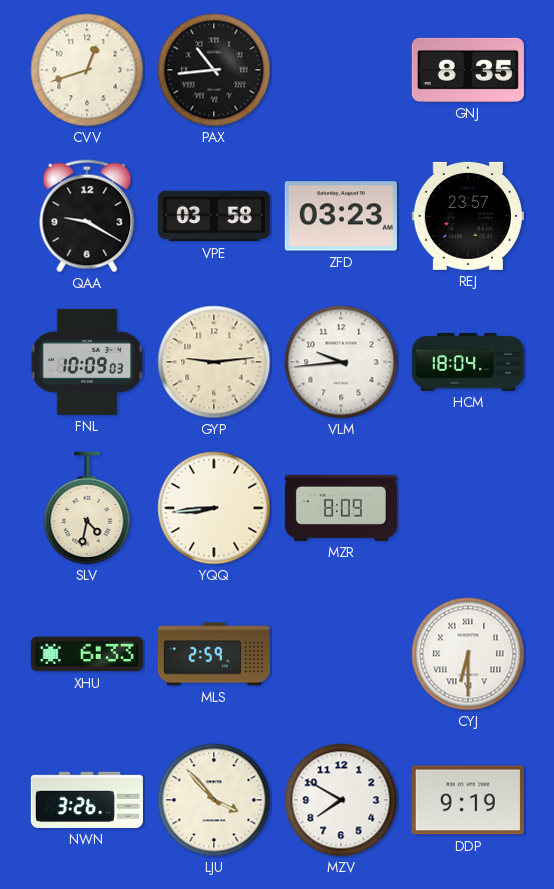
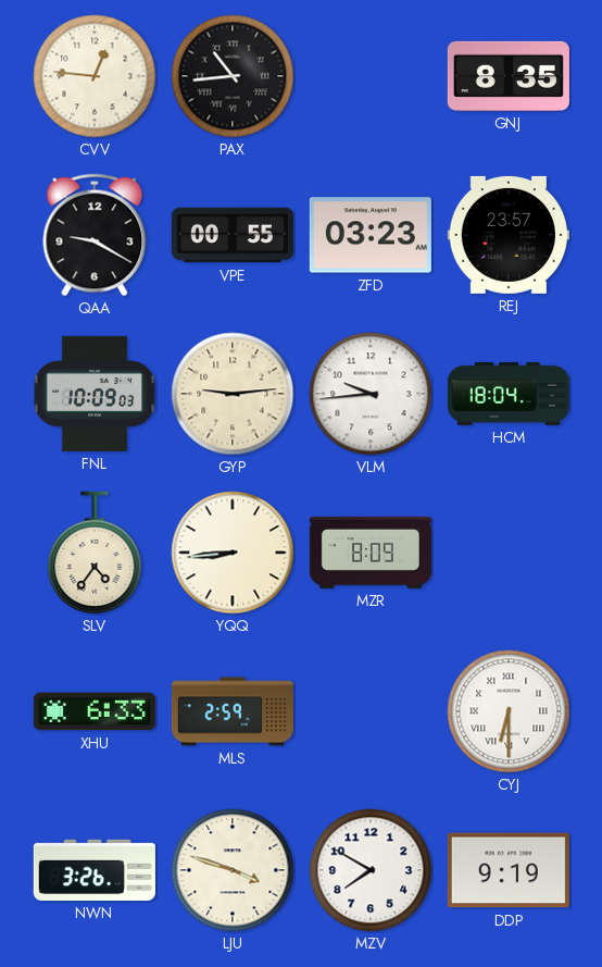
CVV: 12:42 -> 12:46 (95, 76)
VPE: 03:58 -> 00:55 (233, 235)
SLV: 4:32 -> 4:36 (95, 553)
LJU: 3:53 -> 3:48 (233, 870)
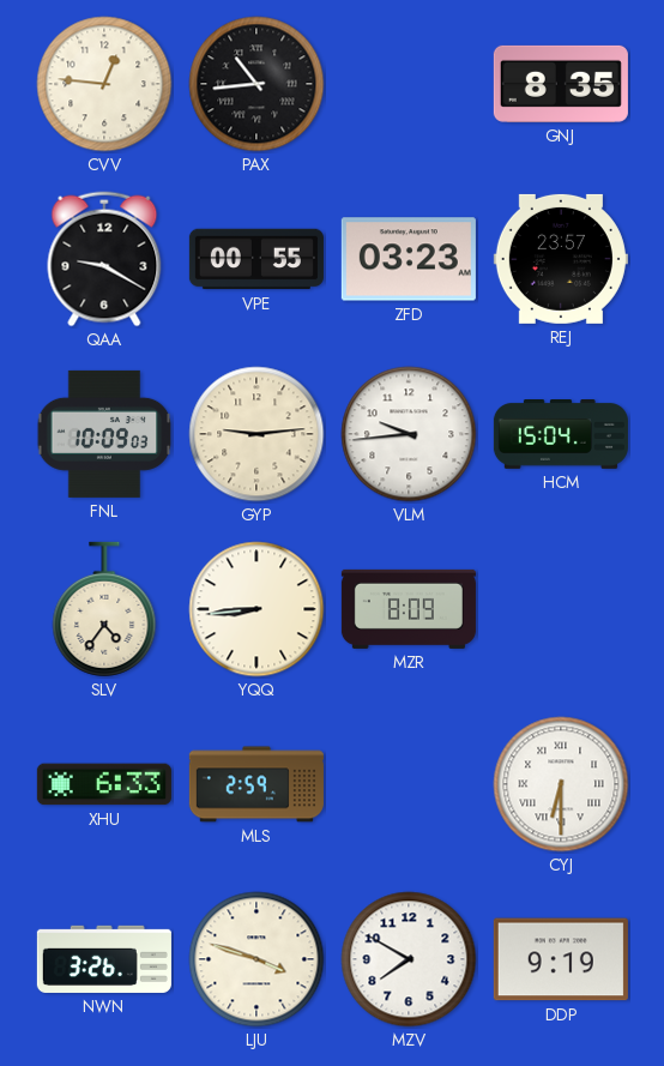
HCM: 18:04 -> 15:04 (561, 435)
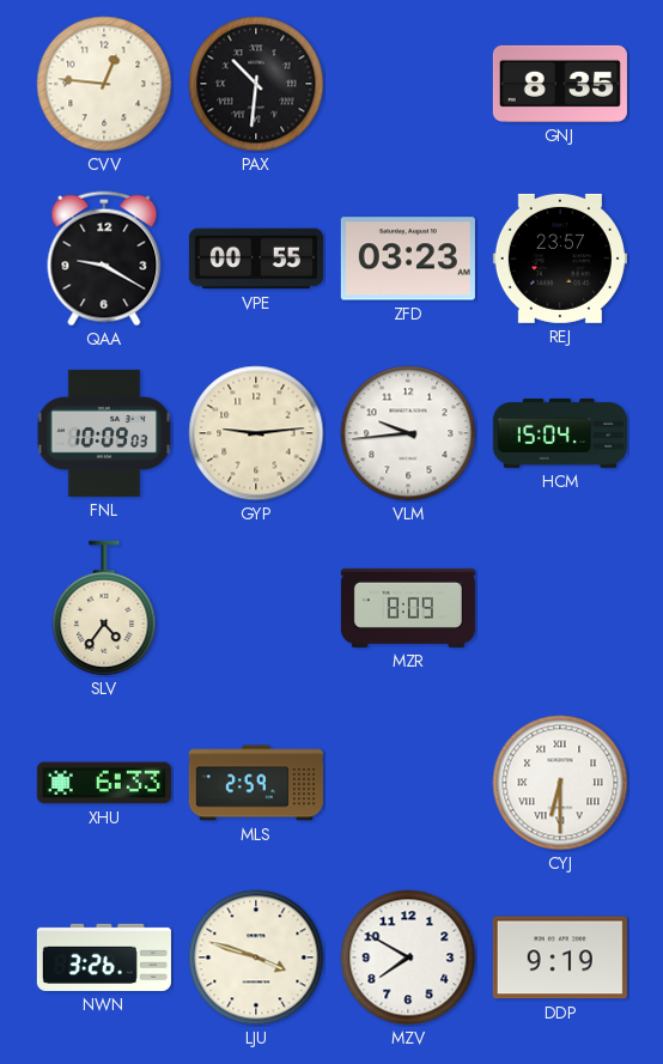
PAX: 10:44 -> 10:31 (256, 84)
YQQ: 8:44 -> none (256, 609)
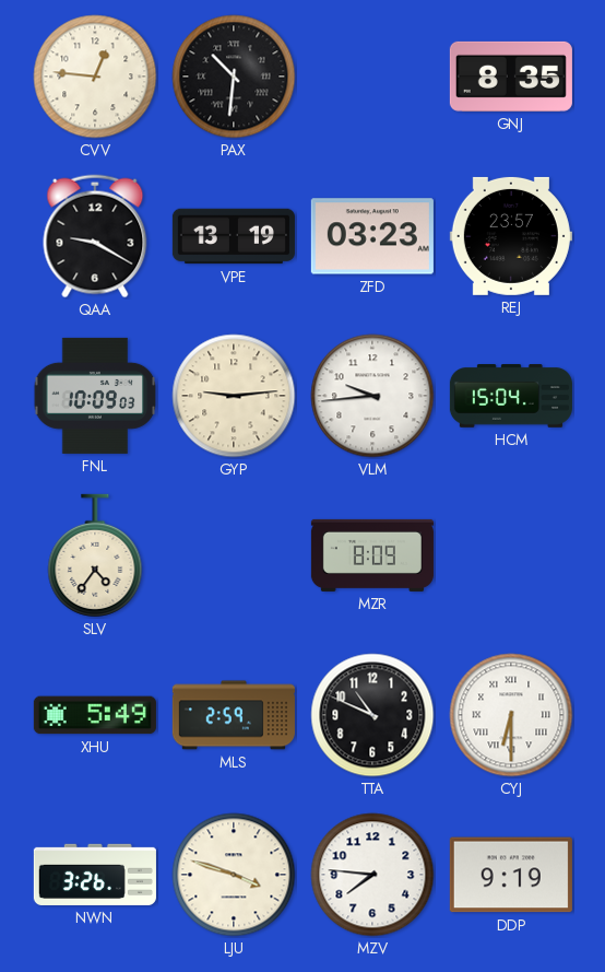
VPE: 00:55 -> 13:19 (234, 236)
XHU: 6:33 -> 5:49 (95, 715)
TTA: none -> 10:49 (372, 715)
MZV: 7:50 -> 7:46 (372, 875)
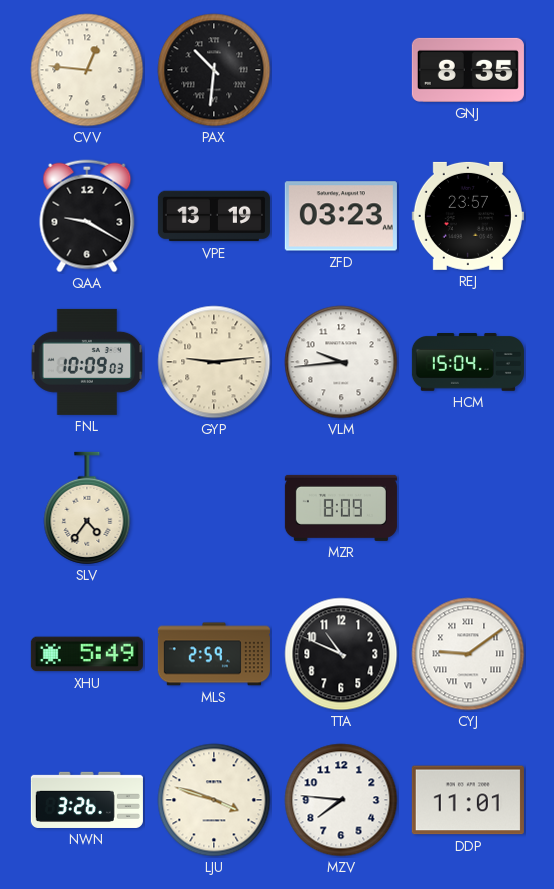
CYJ: 6:30 -> 9:09 (468, 654)
DDP: 9:19 -> 11:01 (468, 800)
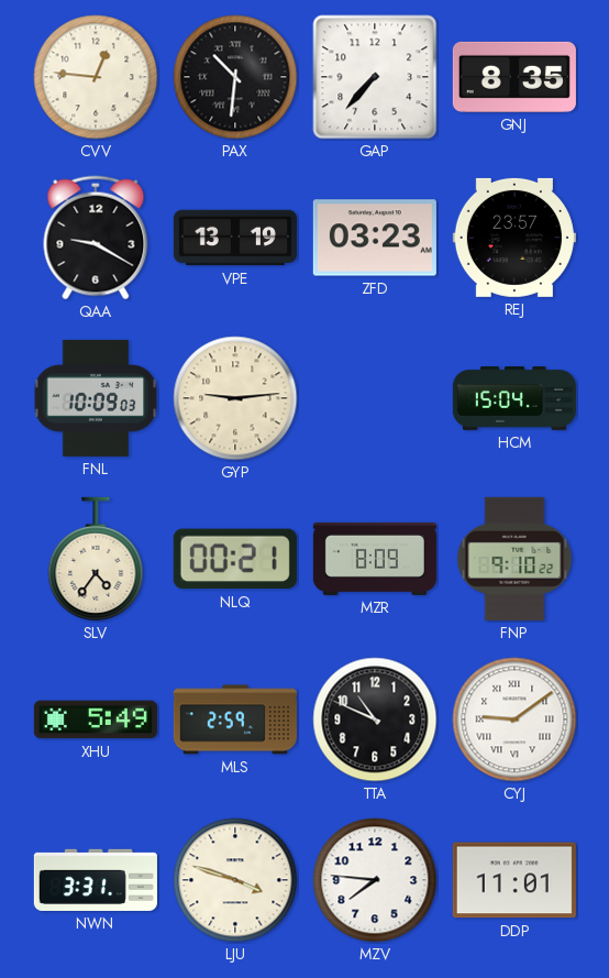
GAP: none -> 7:37 (375, 77)
VLM: 9:44 -> none (341, 362)
NLQ: none -> 00:21 (235, 559)
FNP: none -> 9:10 (514, 559)
NWN: 3:26 -> 3:31 (96, 880)
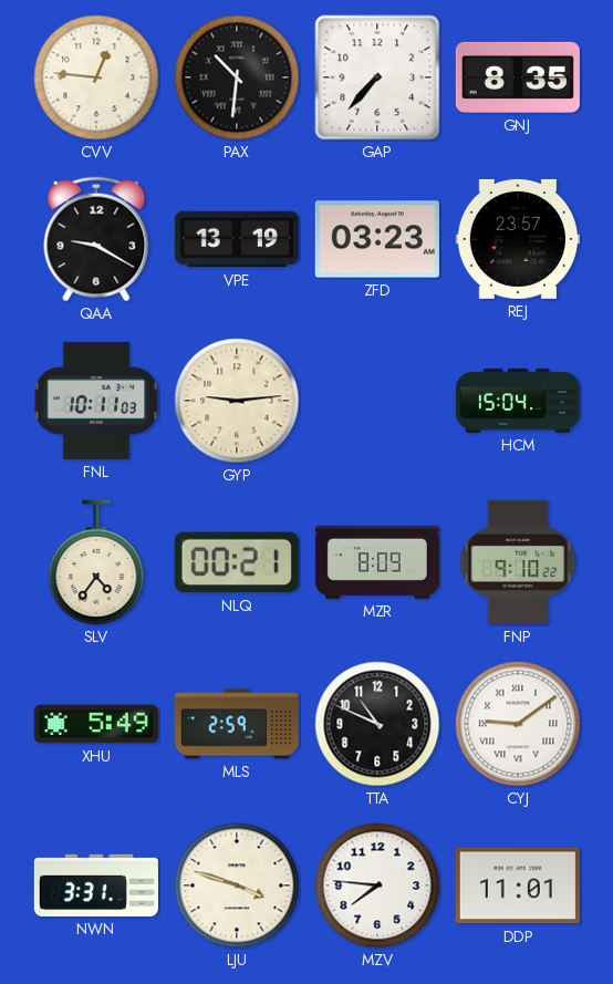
FNL: 10:09 -> 10:11 (96, 401)
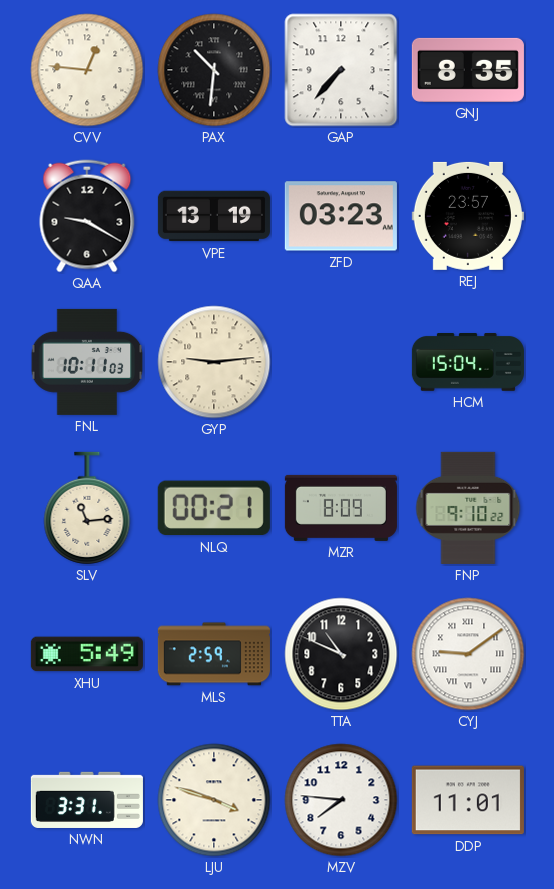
SLV: 4:36 -> 11:14 (87, 508)
